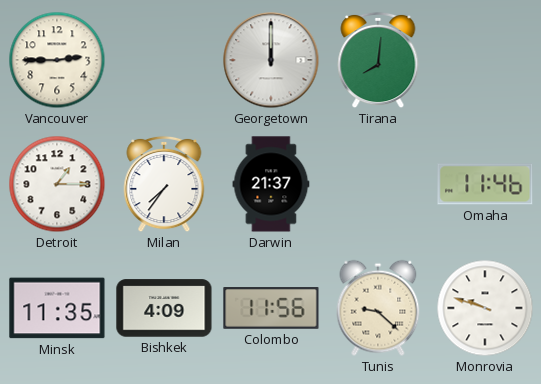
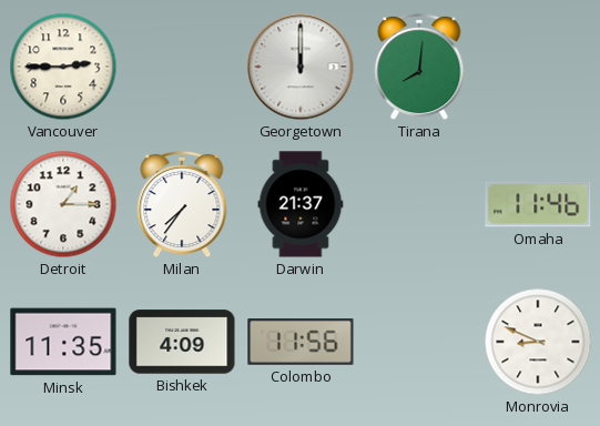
Tunis: 9:22 -> none (378, 308)
Monrovia: 9:48 -> 8:49 (538, 342)
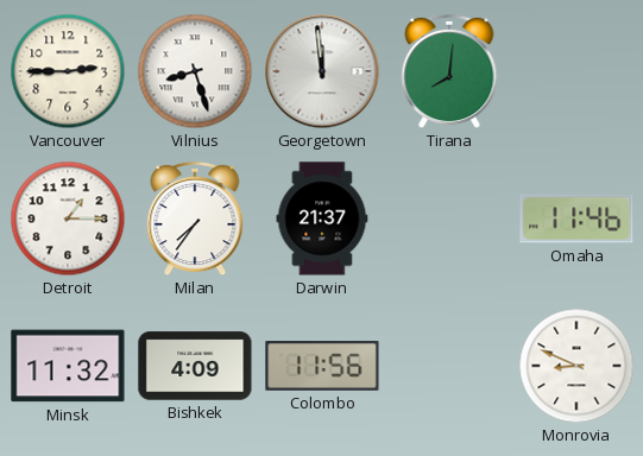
Vilnius: none -> 8:27 (195, 71)
Georgetown: 12:00 -> 11:59 (322, 71)
Minsk: 11:35 -> 11:32 (68, 366)
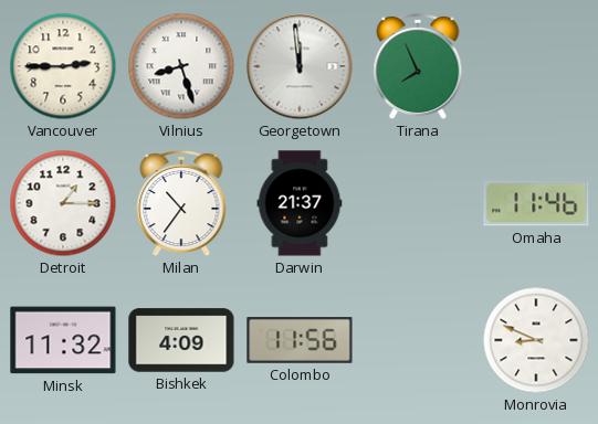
Tirana: 8:01 -> 7:56 (418, 66)
Milan: 7:36 -> 10:36 (181, 203)
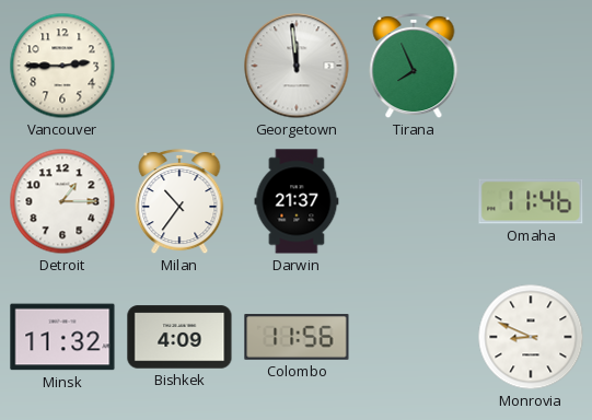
Vilnius: 8:27 -> none (181, 66)
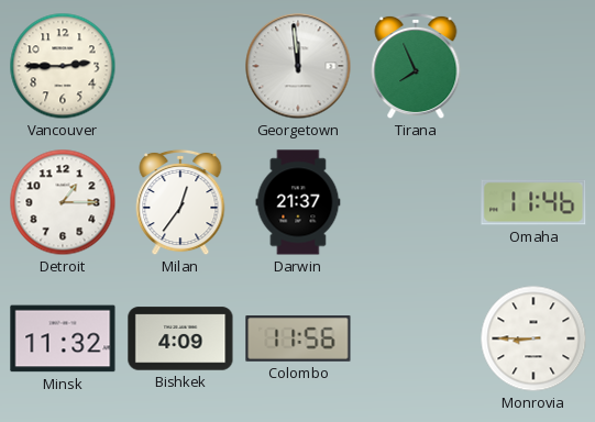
Milan: 10:36 -> 12:36 (180, 202)
Monrovia: 8:49 -> 8:45 (533, 338)
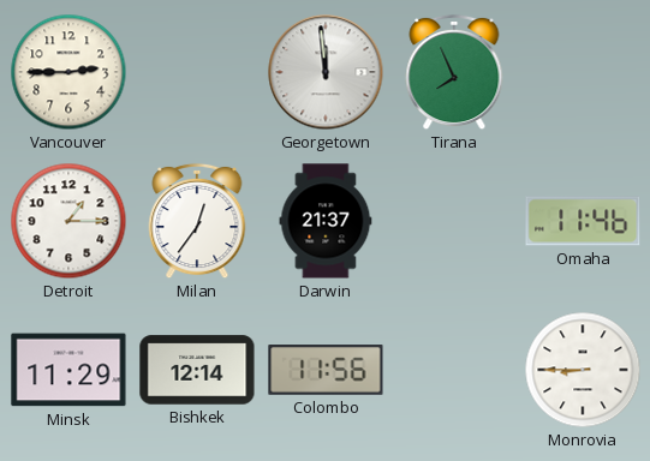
Minsk: 11:32 -> 11:29 (68, 370)
Bishkek: 4:09 -> 12:14 (197, 370)
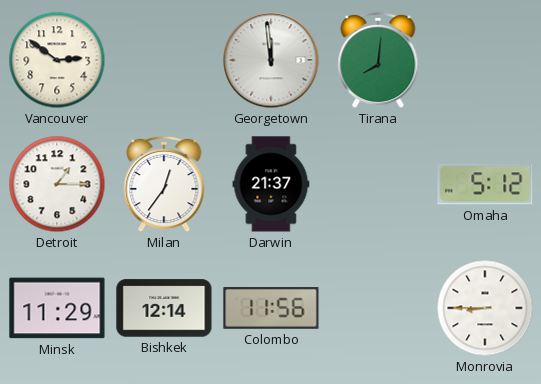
Vancouver: 2:45 -> 2:51 (57, 60)
Tirana: 7:56 -> 8:01 (378, 60)
Omaha: 11:46 -> 5:12 (485, 184)
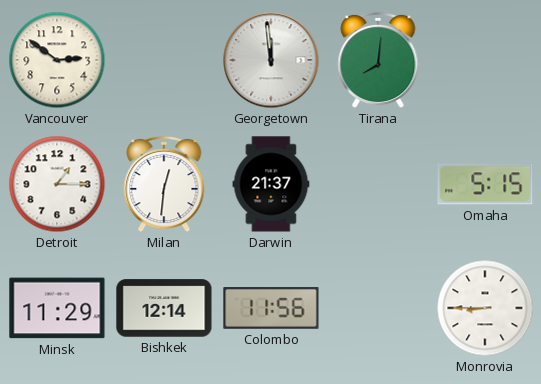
Milan: 12:36 -> 12:31 (164, 184)
Omaha: 5:12 -> 5:15 (485, 184)
